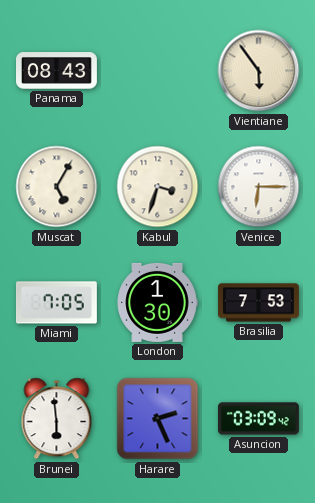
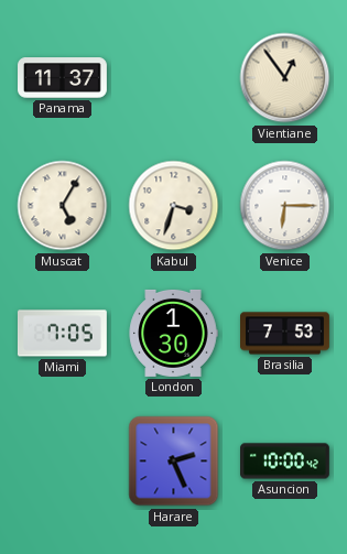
Panama: 08:43 -> 11:37 (63, 78)
Vientiane: 5:54 -> 12:54 (285, 78)
Brunei: 5:59 -> none (57, 419)
Asuncion: 03:09 -> 10:00 (285, 461)
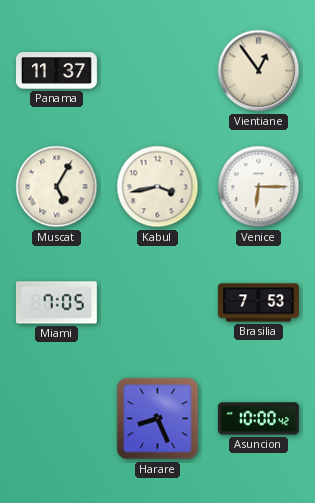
Kabul: 3:33 -> 3:43 (158, 187)
London: 1:30 -> none (173, 333)
Harare: 2:26 -> 8:26 (158, 419)
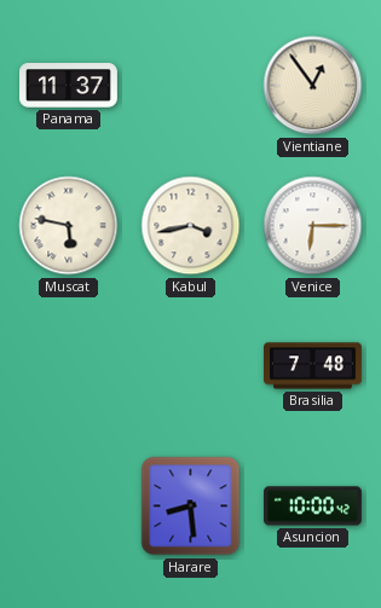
Muscat: 5:05 -> 5:47 (69, 226)
Miami: 7:05 -> none (56, 303)
Brasilia: 7:53 -> 7:48 (313, 366)
Harare: 8:26 -> 8:29 (191, 506)
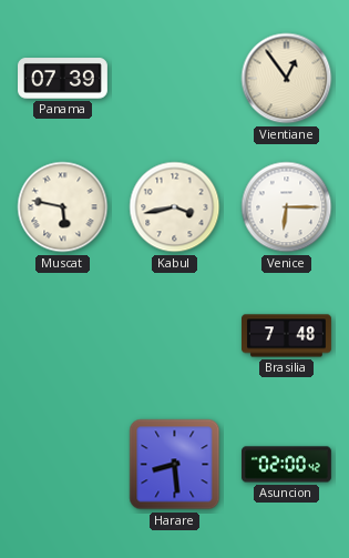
Panama: 11:37 -> 07:39 (63, 79)
Asuncion: 10:00 -> 02:00 (287, 465)
